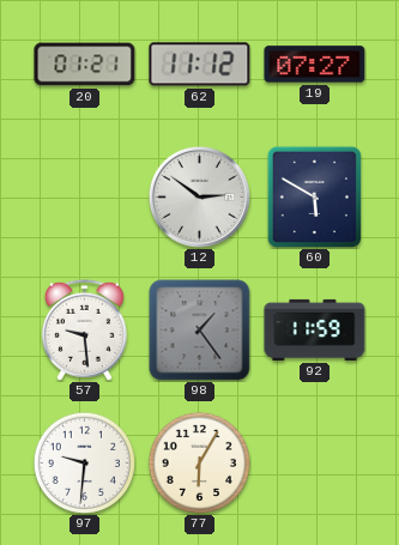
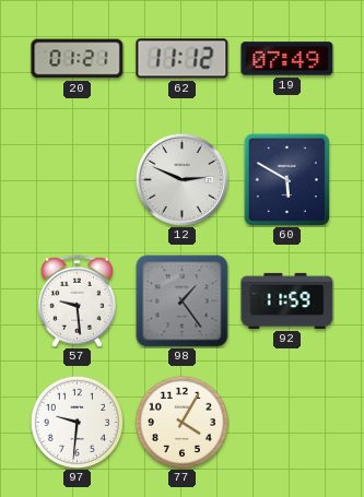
19: 07:27 -> 07:49 (287, 59)
12: 2:51 -> 2:49 (181, 179)
77: 6:05 -> 4:05 (181, 422)
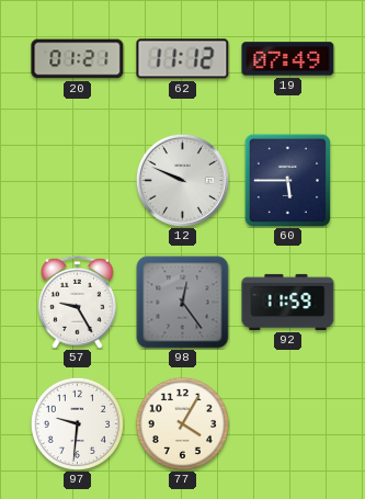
12: 2:49 -> 9:49 (182, 180)
60: 5:50 -> 5:45 (287, 180)
57: 9:29 -> 9:25 (77, 302)
98: 1:24 -> 12:24 (183, 303)
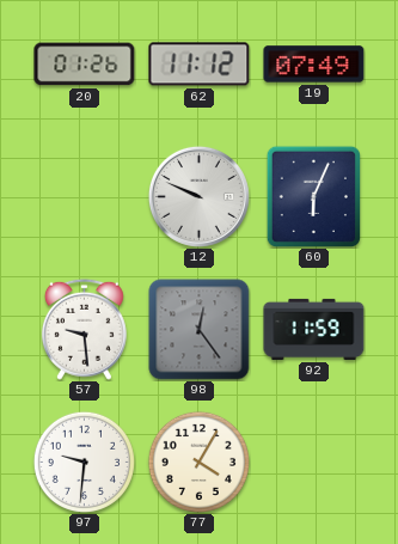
20: 01:21 -> 01:26 (85, 65)
60: 5:45 -> 6:04 (313, 196)
57: 9:25 -> 9:29 (84, 329)
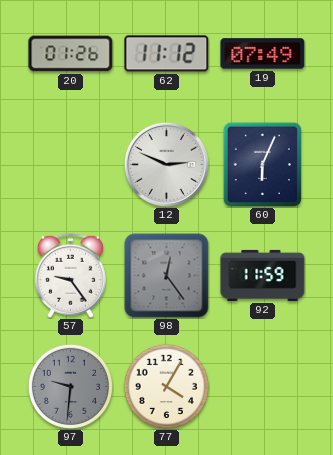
12: 9:49 -> 2:49 (166, 164)
57: 9:29 -> 9:24 (70, 275)
97 dial: white -> grey (70, 386)
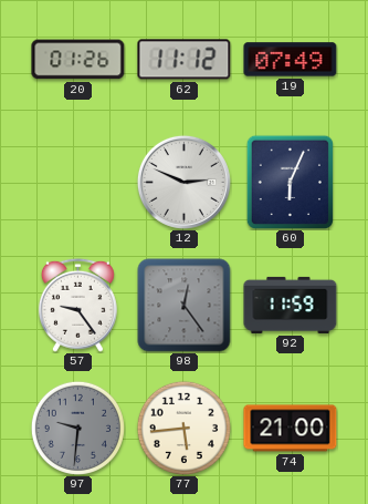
77: 4:05 -> 5:44 (183, 428)
74: none -> 21:00 (291, 429)
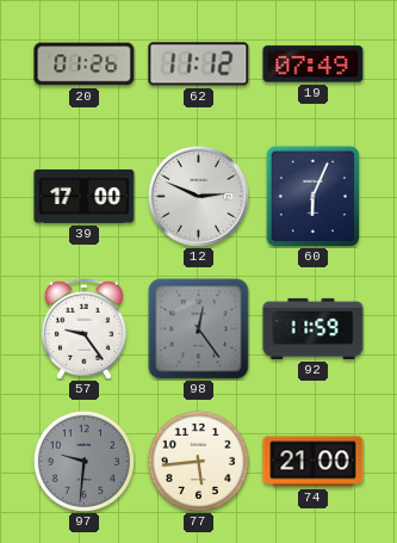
39: none -> 17:00 (85, 196)
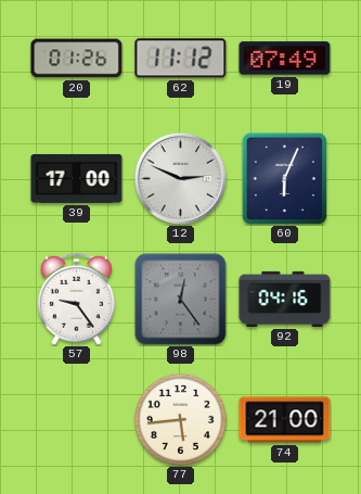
92: 11:59 -> 04:16 (285, 299)
97: 9:31 -> none (83, 461)
